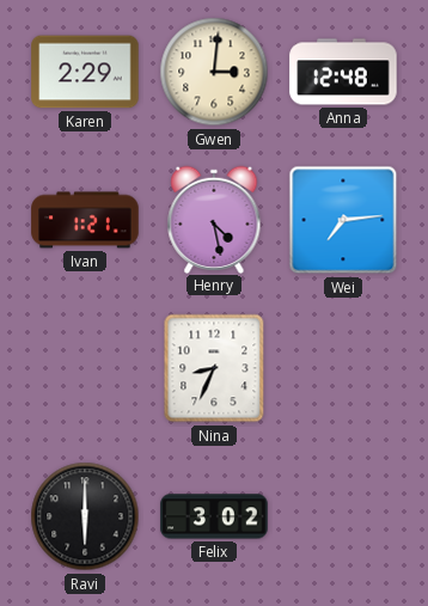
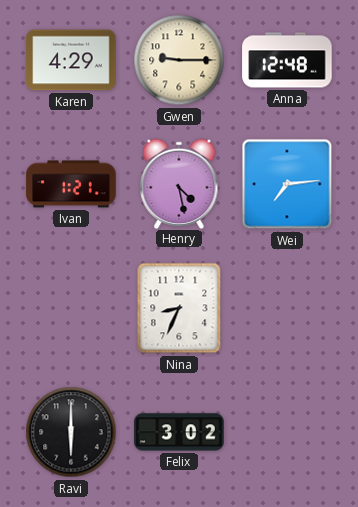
Karen: 2:29 -> 4:29 (71, 60)
Gwen: 3:01 -> 9:15 (179, 60)
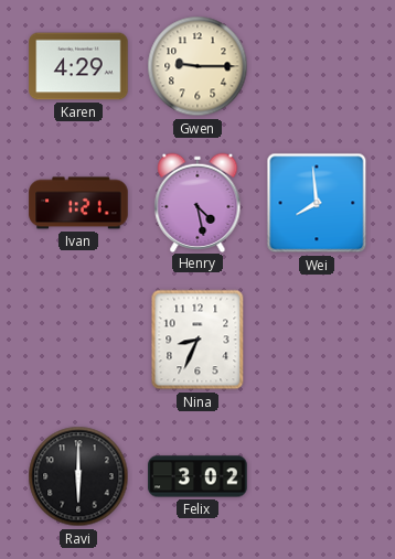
Anna: 12:48 -> none (287, 60)
Wei: 7:14 -> 7:59 (317, 203)
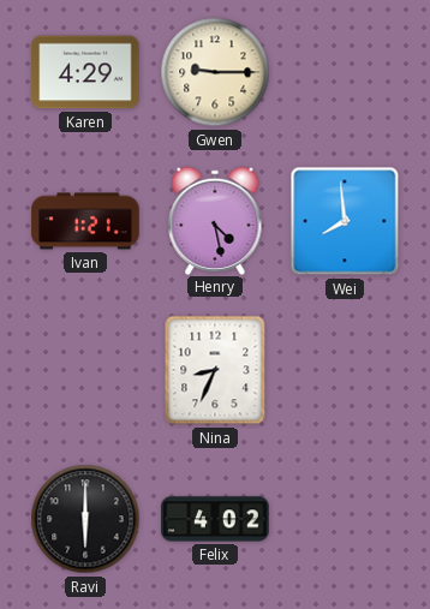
Felix: 3:02 -> 4:02 (215, 519)
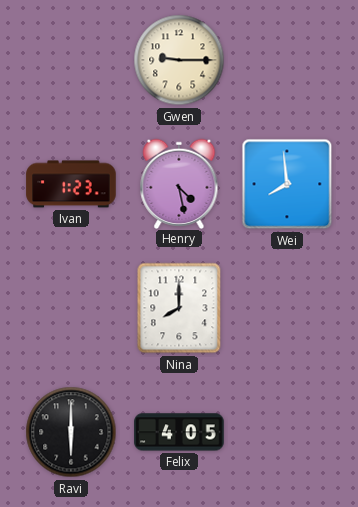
Karen: 4:29 -> none (85, 72)
Ivan: 1:21 -> 1:23 (71, 184)
Nina: 8:34 -> 8:00 (179, 308)
Felix: 4:02 -> 4:05 (179, 432)
